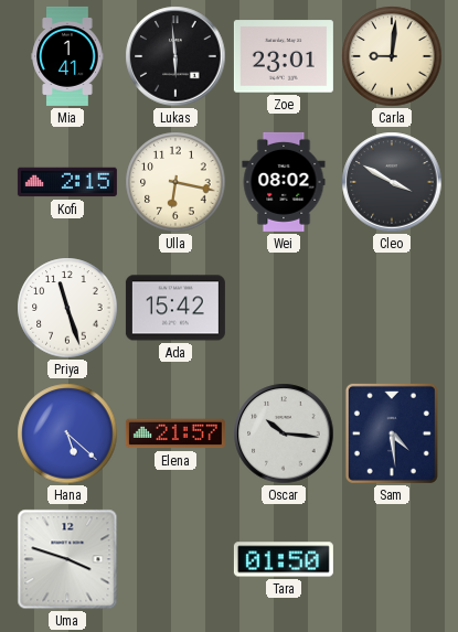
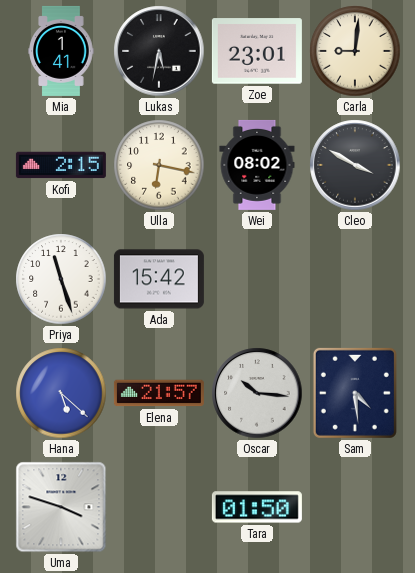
Lukas: 5:59 -> 5:32 (159, 51)
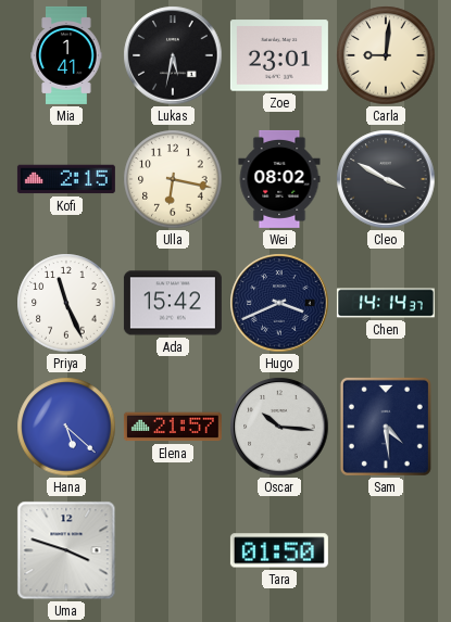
Priya: 11:27 -> 11:26 (66, 303)
Hugo: none -> 3:41 (279, 303)
Chen: none -> 14:14 (386, 303)
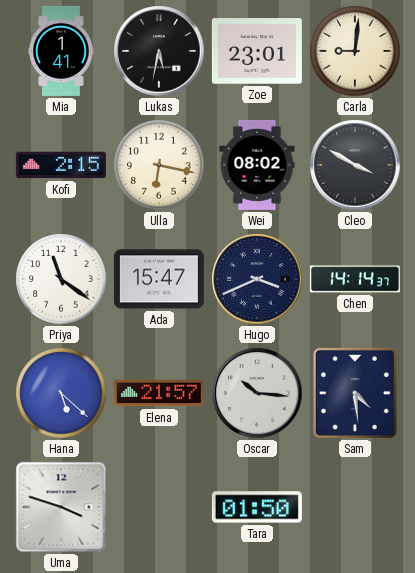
Priya: 11:26 -> 11:21 (61, 279)
Ada: 15:42 -> 15:47 (159, 279)
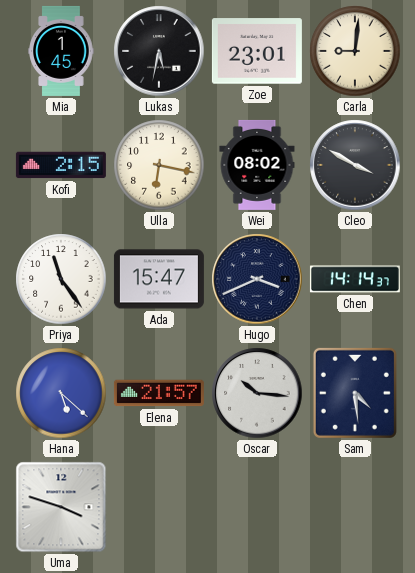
Mia: 1:41 -> 1:45 (61, 51)
Priya: 11:21 -> 11:24 (61, 279)
Tara: 01:50 -> none (257, 507)
